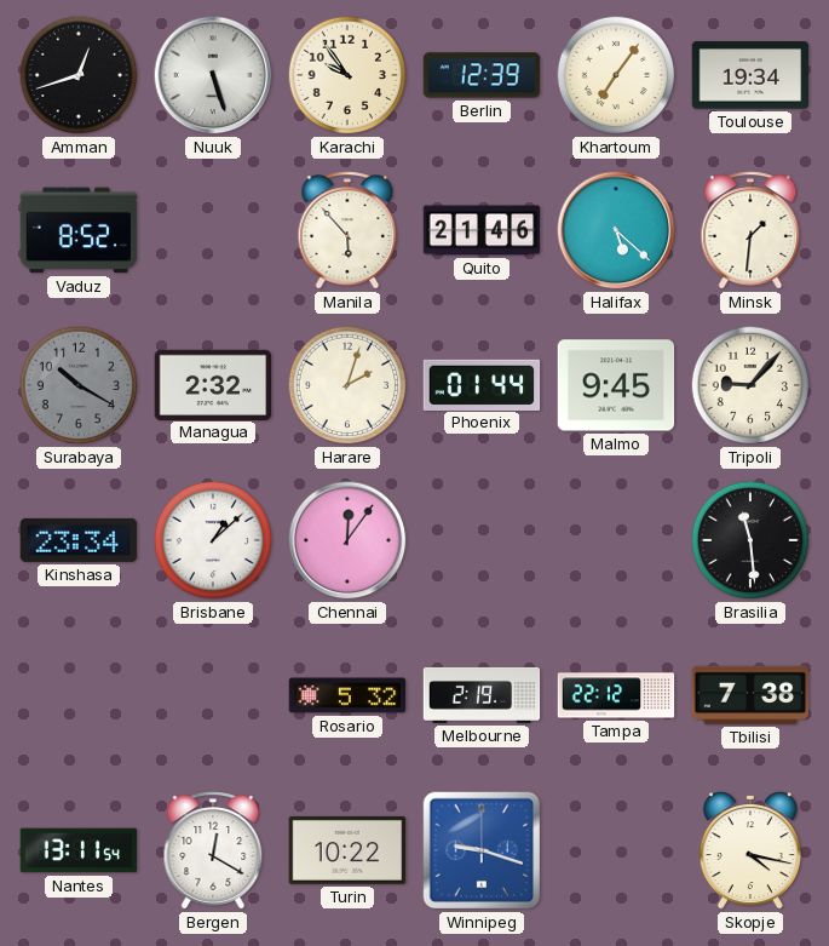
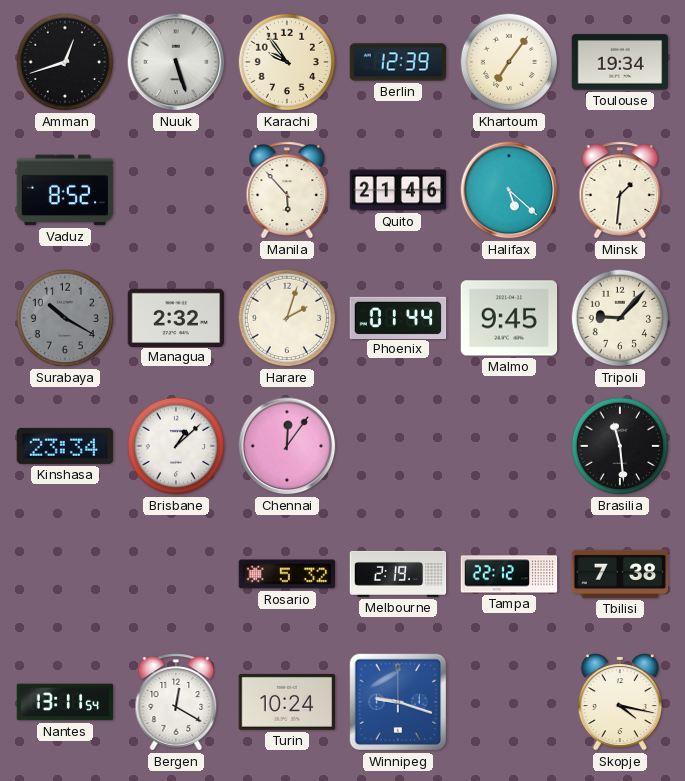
Turin: 10:22 -> 10:24 (287, 702)
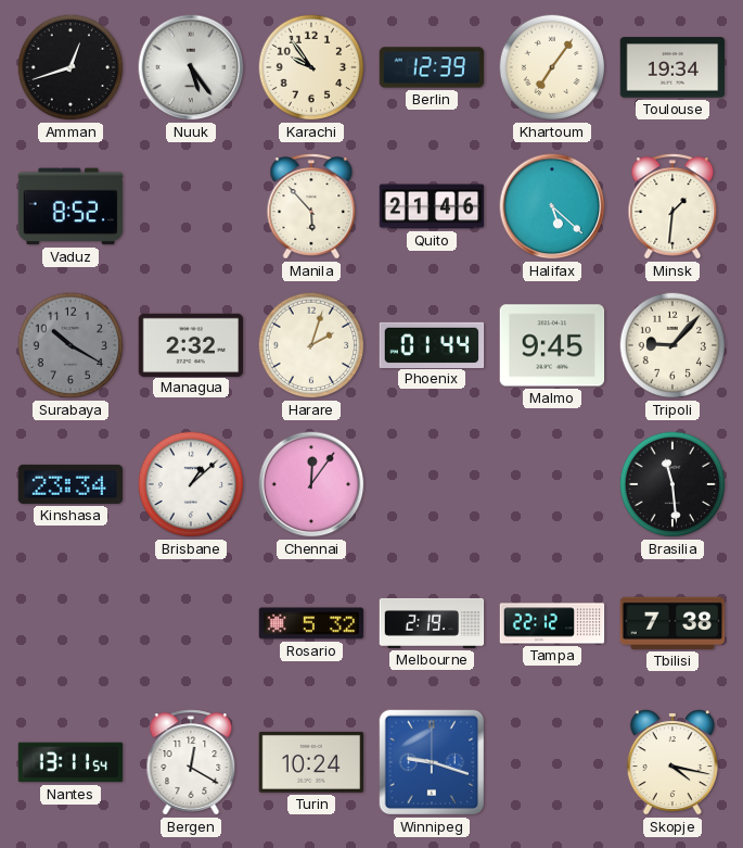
Nuuk: 5:27 -> 5:24 (191, 67)
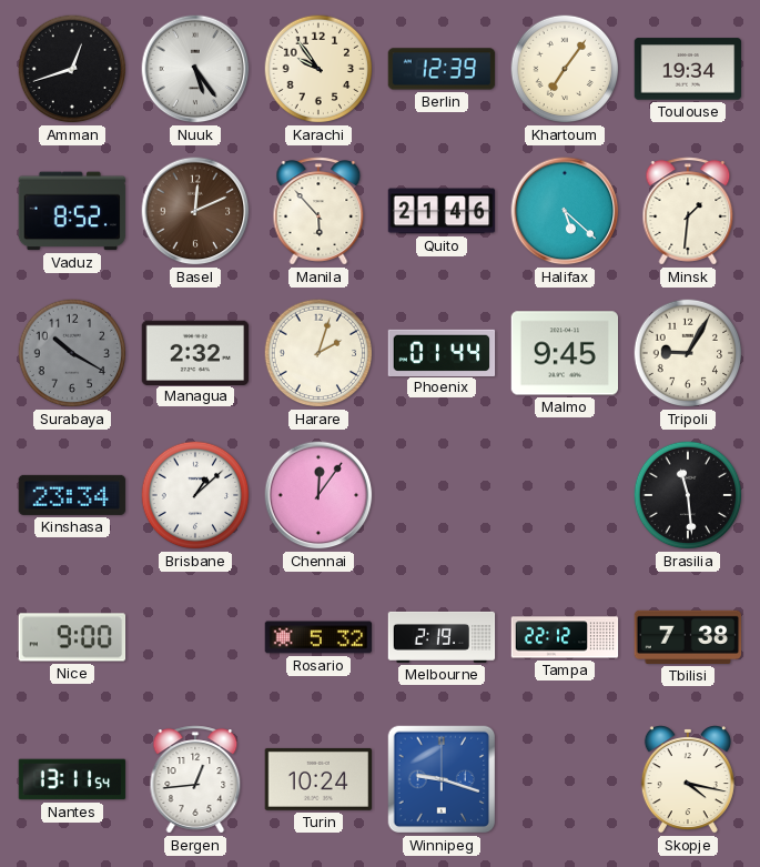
Basel: none -> 12:11 (195, 211)
Tripoli: 9:07 -> 9:05 (688, 353)
Nice: none -> 9:00 (72, 637)
Bergen: 12:20 -> 12:44 (195, 779)
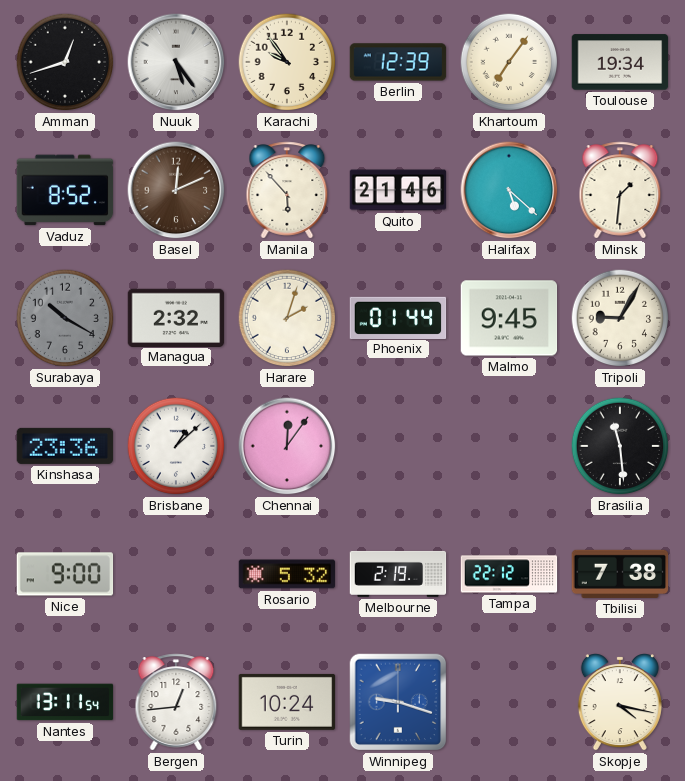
Kinshasa: 23:34 -> 23:36 (65, 446)
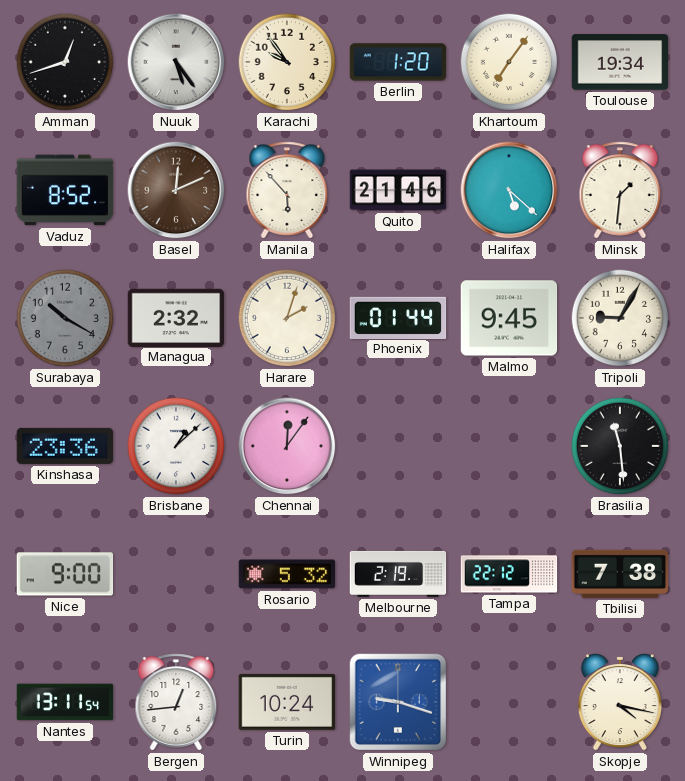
Berlin: 12:39 -> 1:20 (398, 62)
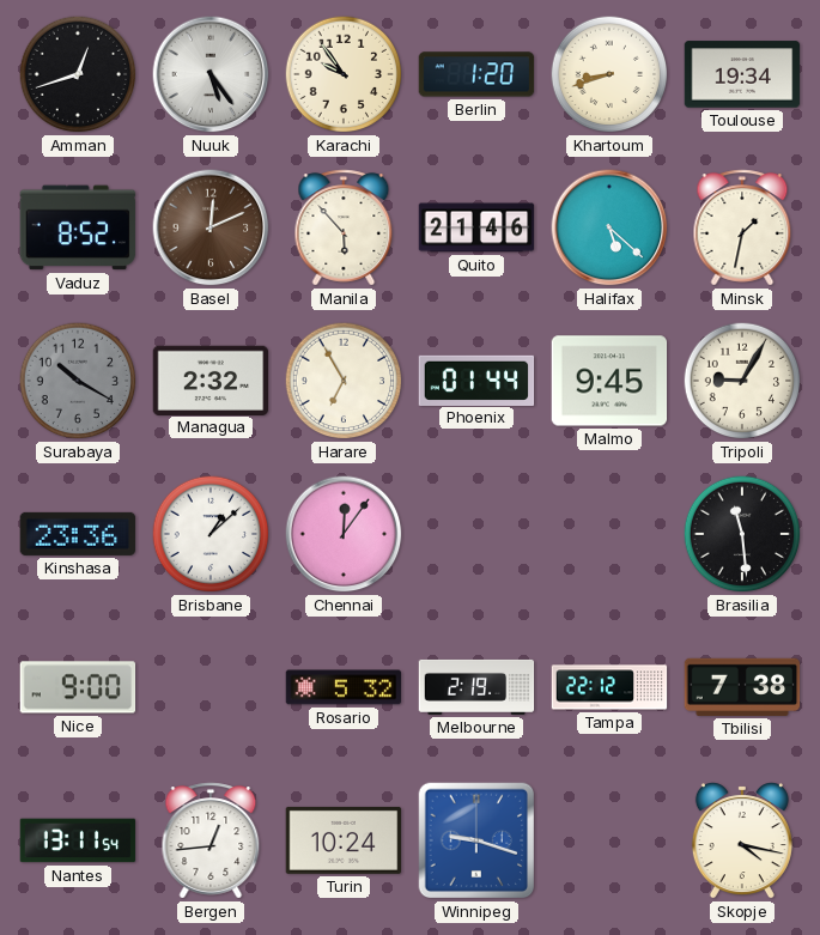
Khartoum: 7:06 -> 8:42 (609, 74)
Minsk: 1:31 -> 1:32 (742, 227)
Harare: 2:03 -> 6:55 (344, 381)
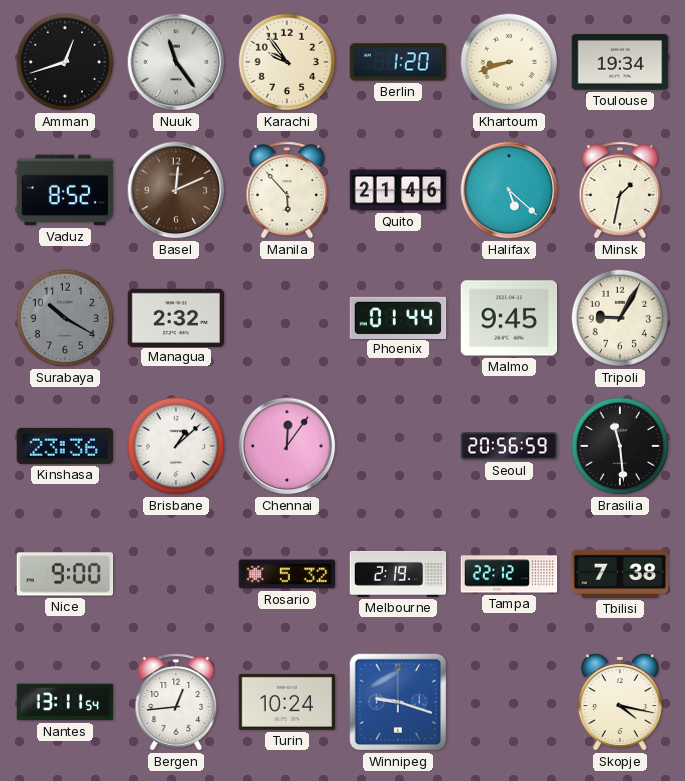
Nuuk: 5:24 -> 11:24 (176, 62)
Harare: 6:55 -> none (344, 381)
Seoul: none -> 20:56 (509, 446)
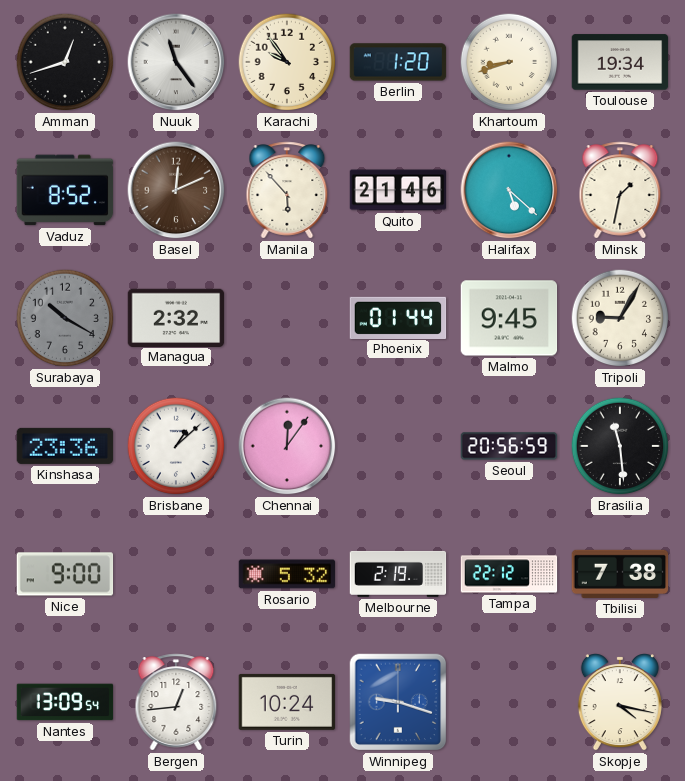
Nantes: 13:11 -> 13:09 (65, 702)
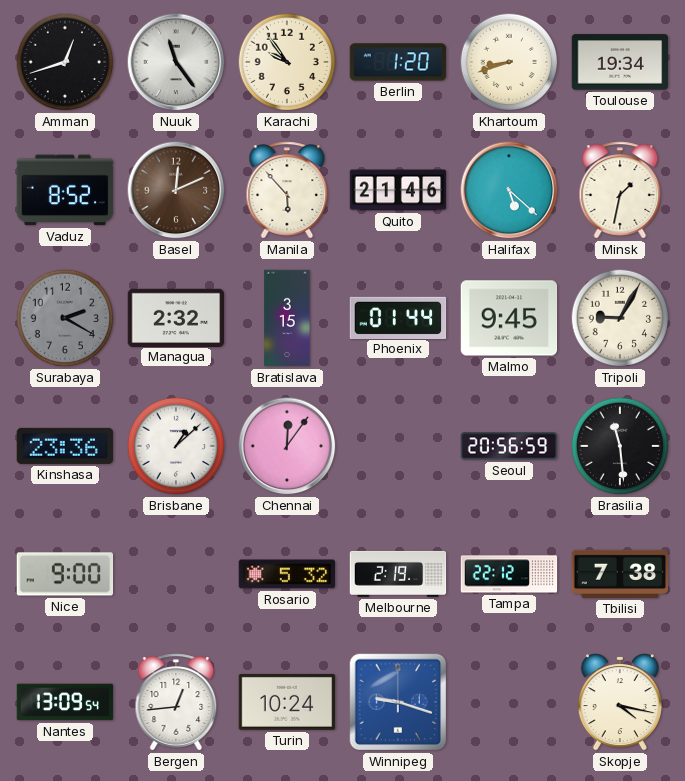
Surabaya: 10:20 -> 2:20 (65, 318)
Bratislava: none -> 3:15 (287, 318)
